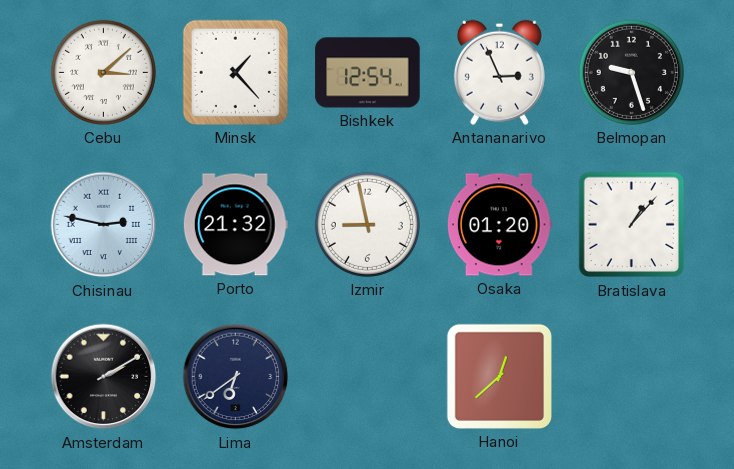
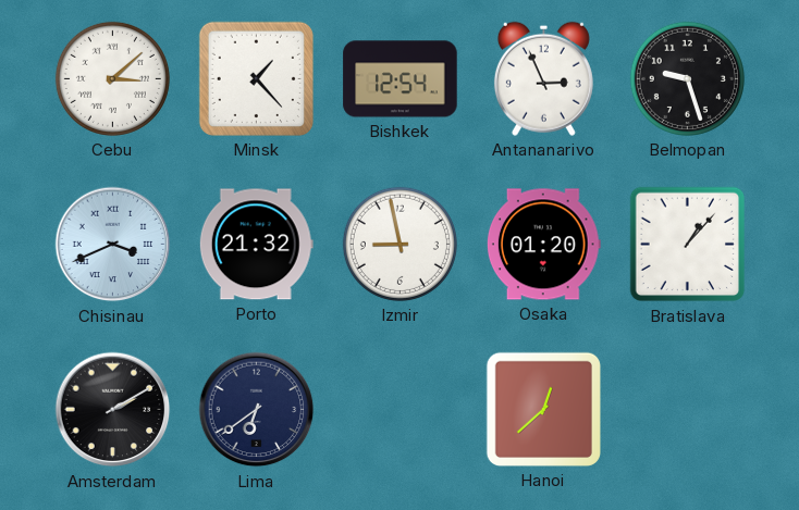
Chisinau: 2:47 -> 3:41 (113, 245)
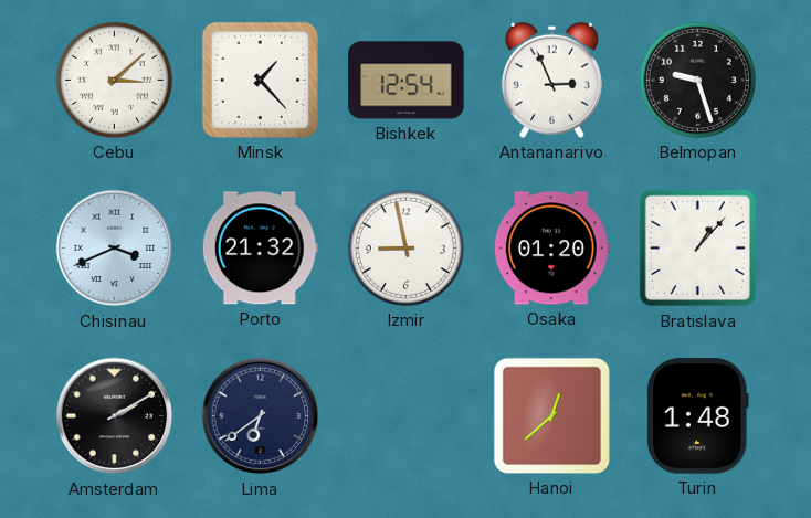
Turin: none -> 1:48 (698, 416)
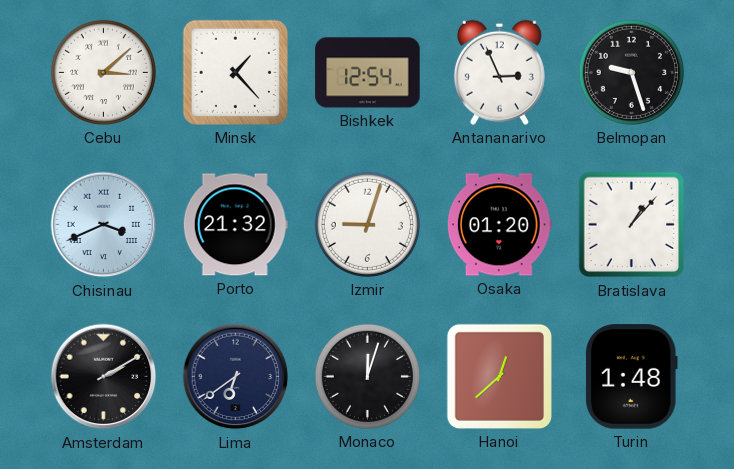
Izmir: 8:58 -> 9:03 (367, 224)
Monaco: none -> 12:03 (367, 376)
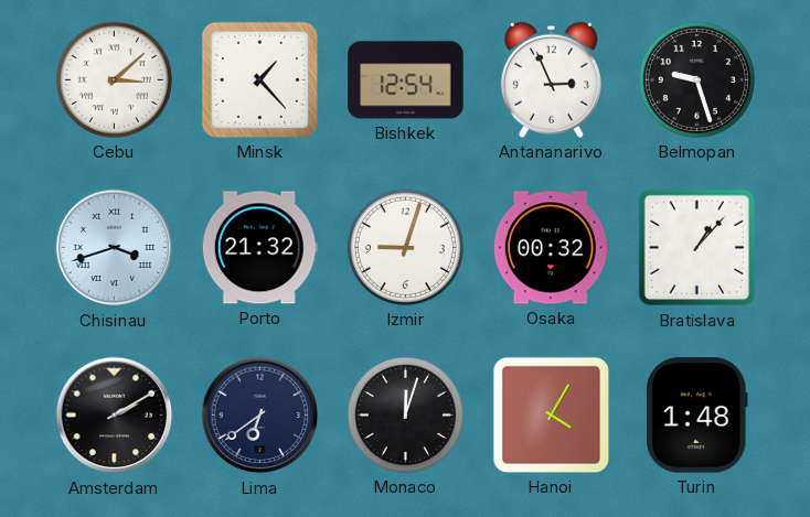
Chisinau: 3:41 -> 3:42 (115, 248)
Osaka: 01:20 -> 00:32 (551, 248)
Hanoi: 12:38 -> 4:05 (551, 414)
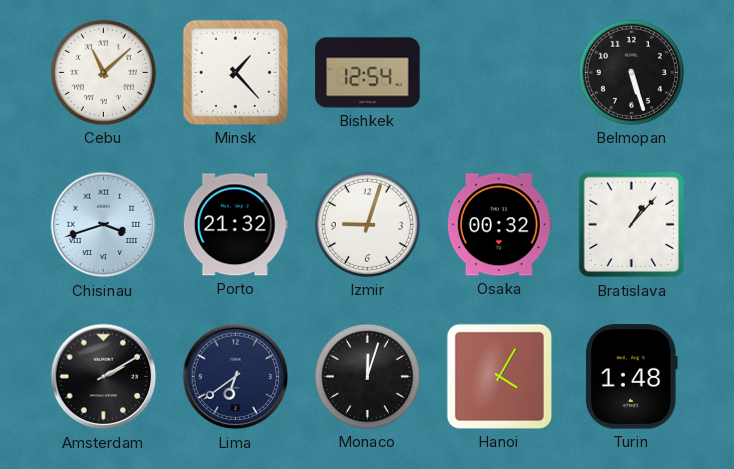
Cebu: 3:08 -> 11:08 (103, 72)
Antananarivo: 2:56 -> none (551, 79)
Belmopan: 9:27 -> 5:27 (631, 72)
